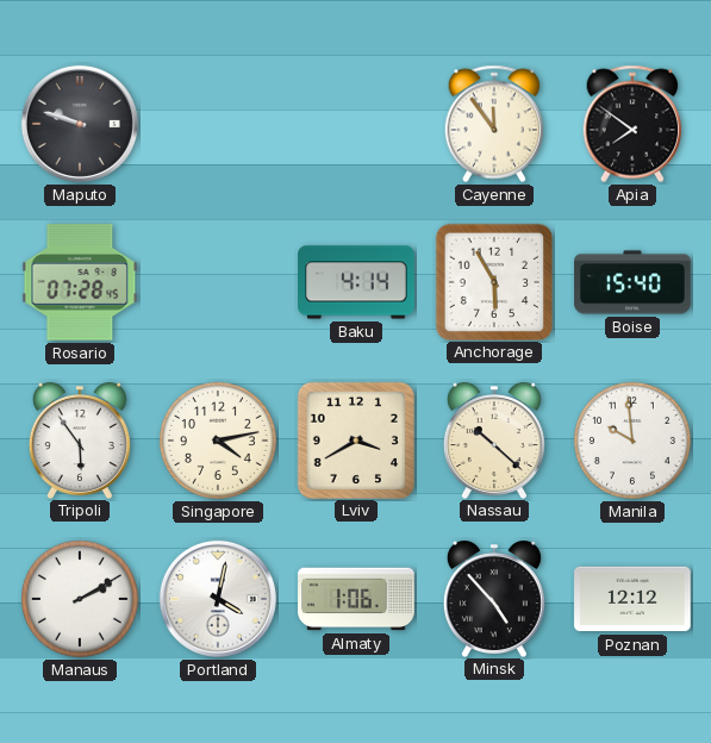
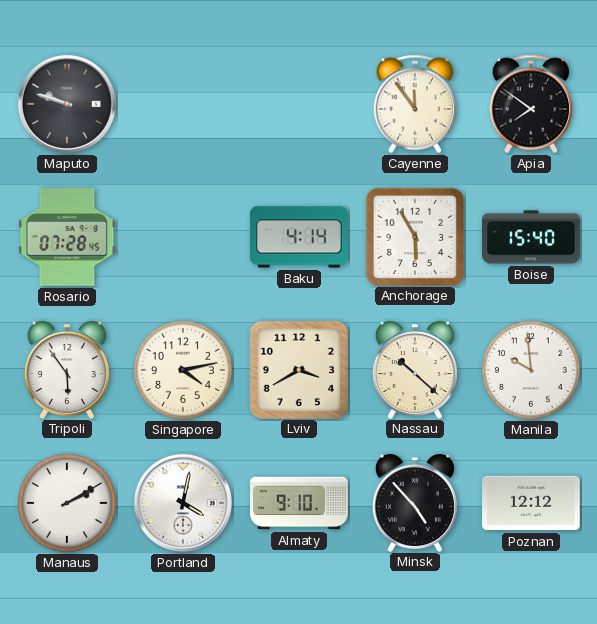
Almaty: 1:06 -> 9:10 (299, 503)
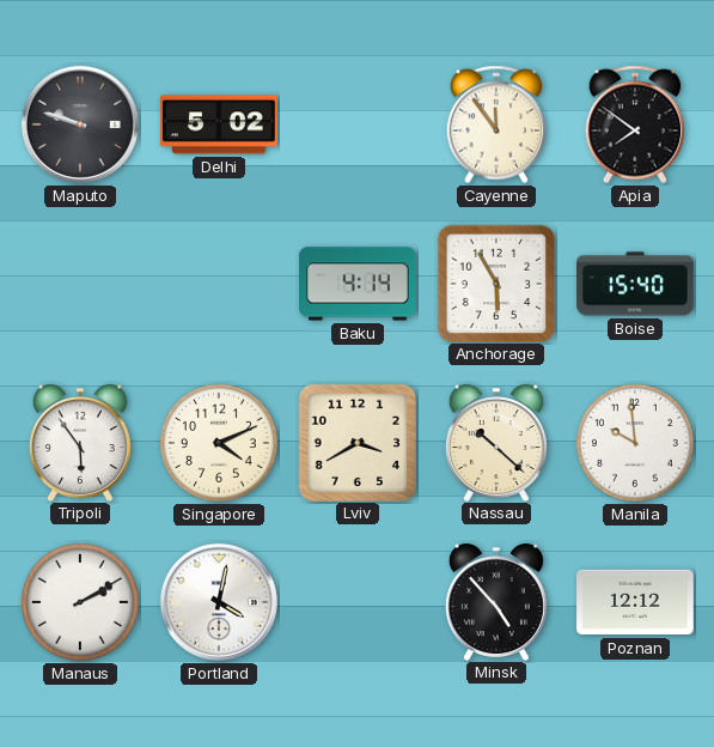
Delhi: none -> 5:02 (219, 124)
Rosario: 07:28 -> none (67, 238)
Singapore: 4:13 -> 4:11 (219, 443)
Almaty: 9:10 -> none (299, 503)
